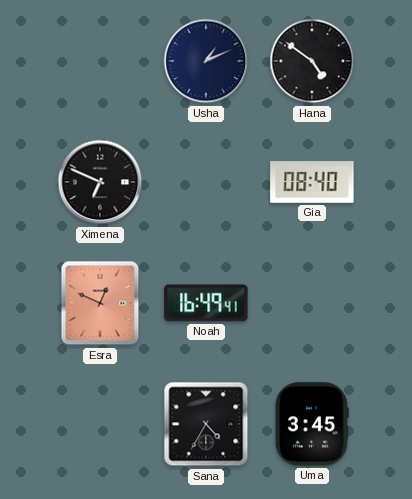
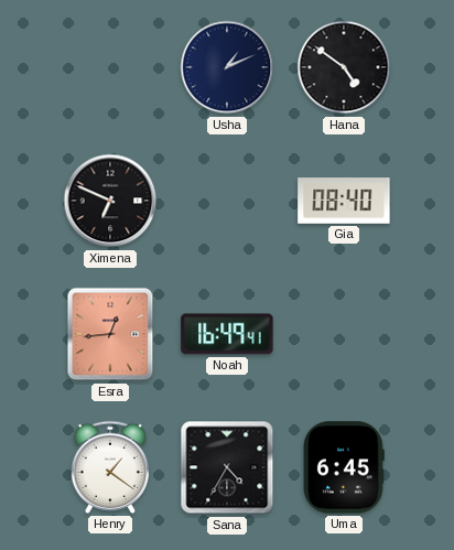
Esra: 12:49 -> 12:44 (110, 334)
Henry: none -> 1:21 (109, 467)
Uma: 3:45 -> 6:45 (344, 467)
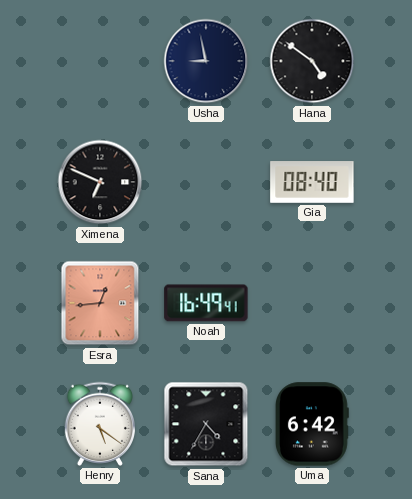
Usha: 1:11 -> 8:58 (206, 61)
Henry: 1:21 -> 5:21 (99, 424)
Uma: 6:45 -> 6:42 (312, 424)
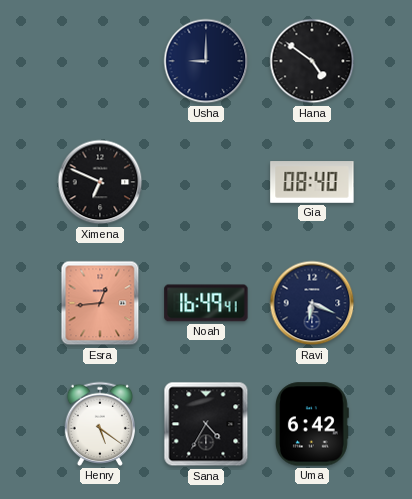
Usha: 8:58 -> 9:00 (206, 61)
Ravi: none -> 6:19 (312, 303)
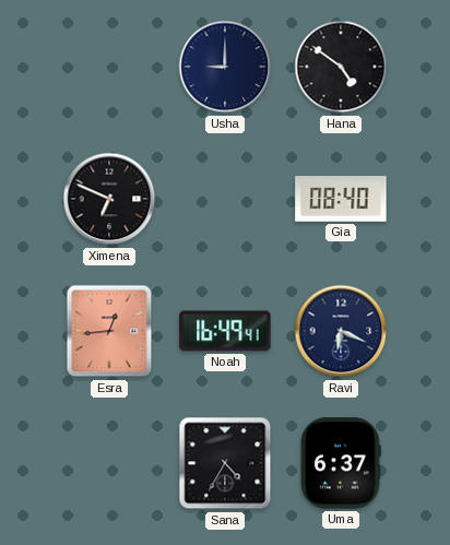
Henry: 5:21 -> none (99, 424)
Uma: 6:42 -> 6:37 (341, 463)
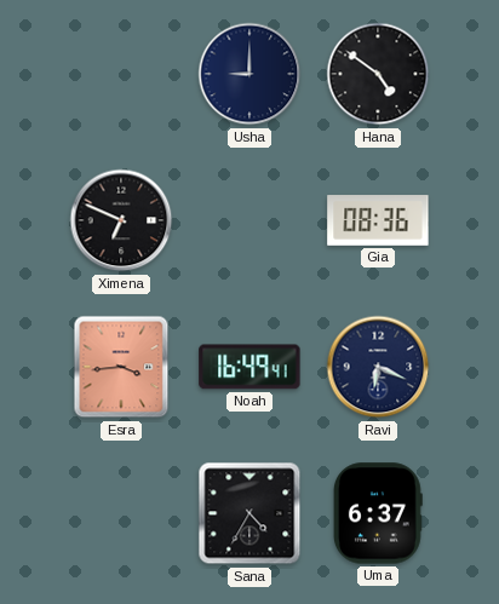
Gia: 08:40 -> 08:36 (378, 220)
Esra: 12:44 -> 3:44 (121, 367)
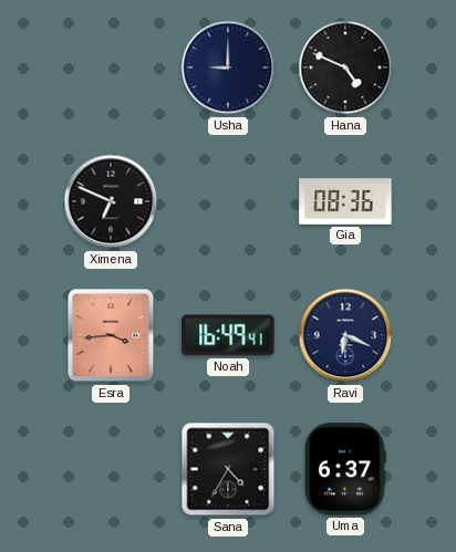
Hana: 4:51 -> 4:49 (345, 67)
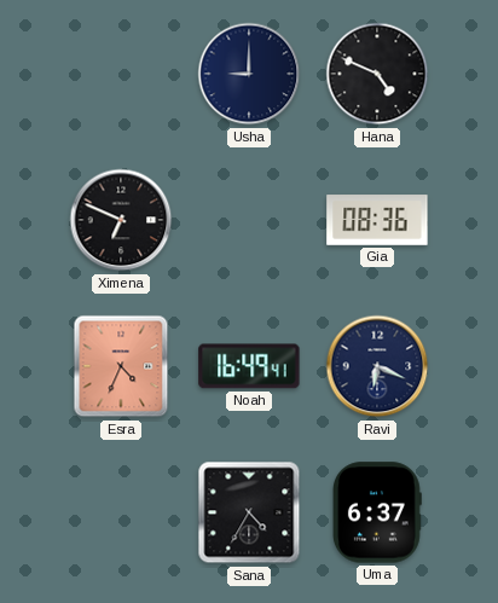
Esra: 3:44 -> 4:34 (121, 366)
